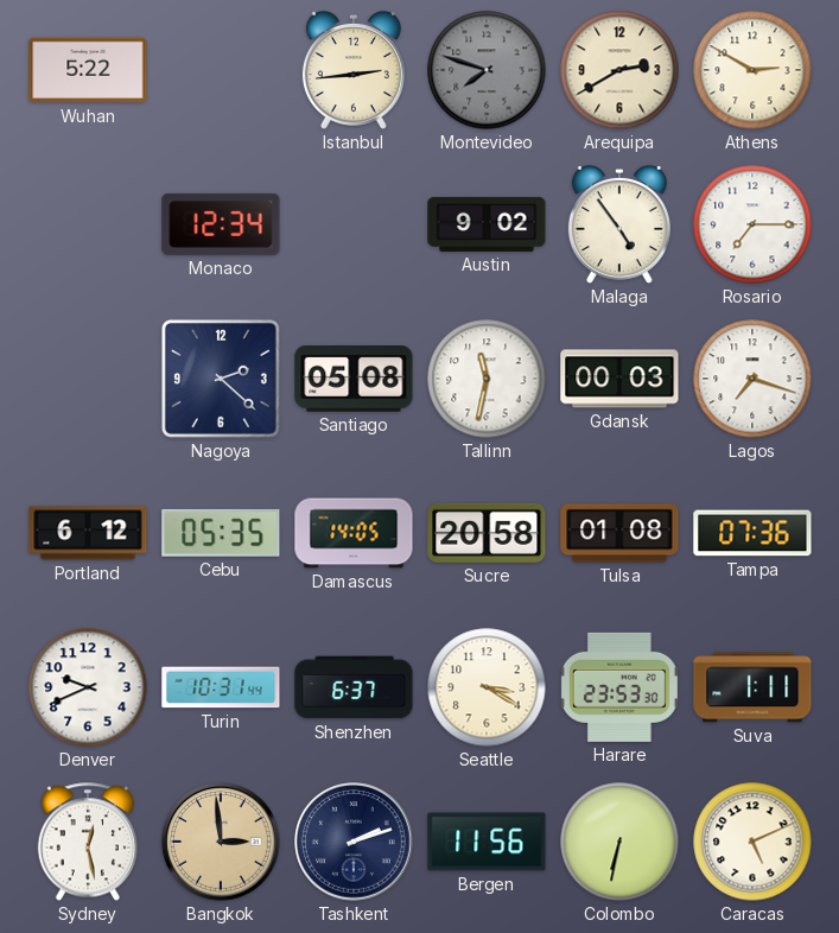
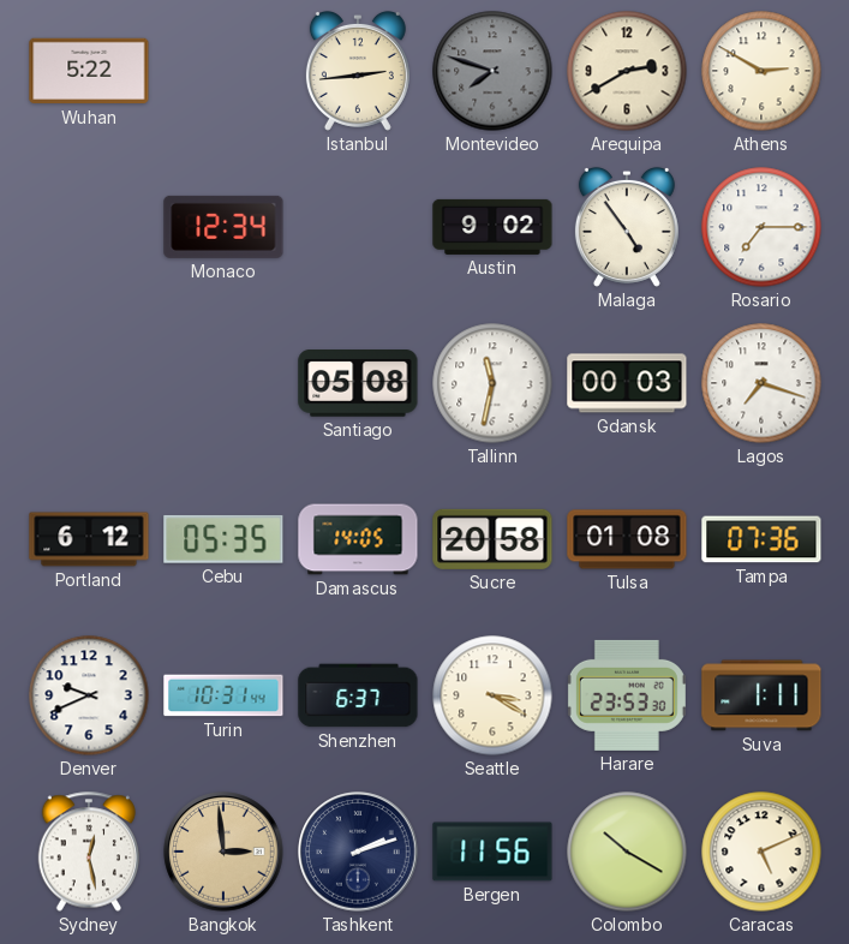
Nagoya: 2:22 -> none (221, 379)
Colombo: 6:32 -> 10:20 (627, 852)
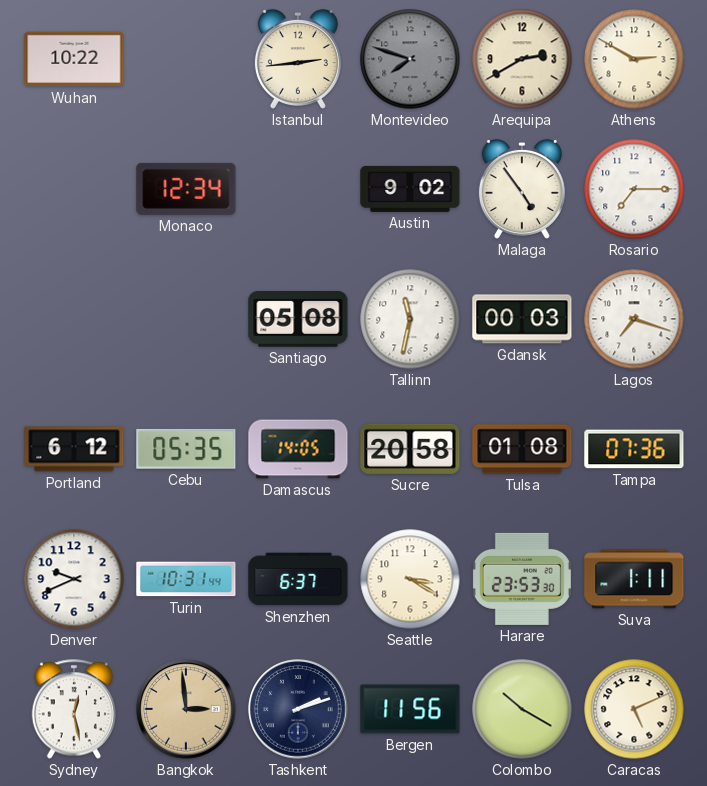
Wuhan: 5:22 -> 10:22 (74, 59)
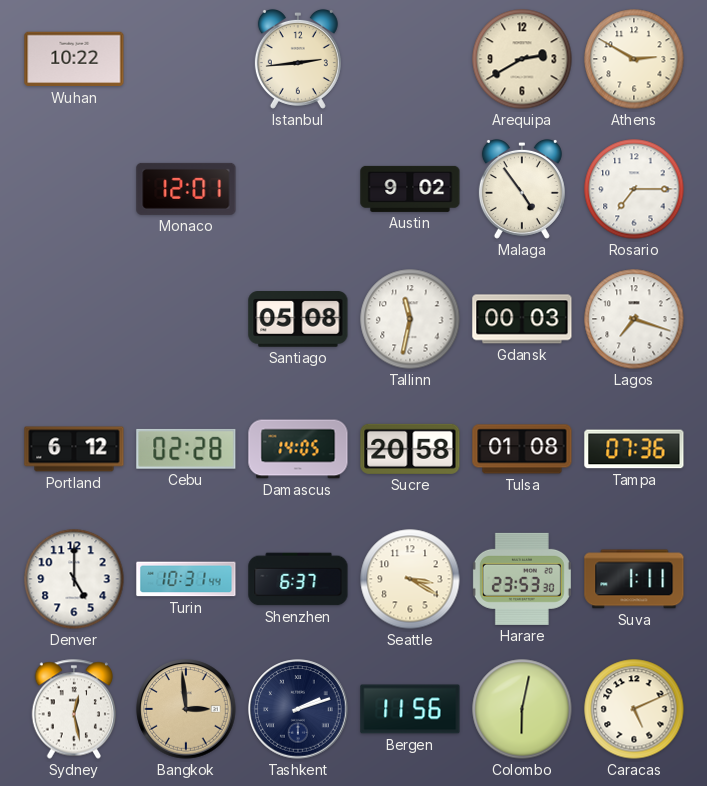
Montevideo: 7:48 -> none (410, 59)
Monaco: 12:34 -> 12:01 (186, 189)
Cebu: 05:35 -> 02:28 (186, 449)
Denver: 9:41 -> 5:00 (74, 579)
Colombo: 10:20 -> 6:02 (522, 709)
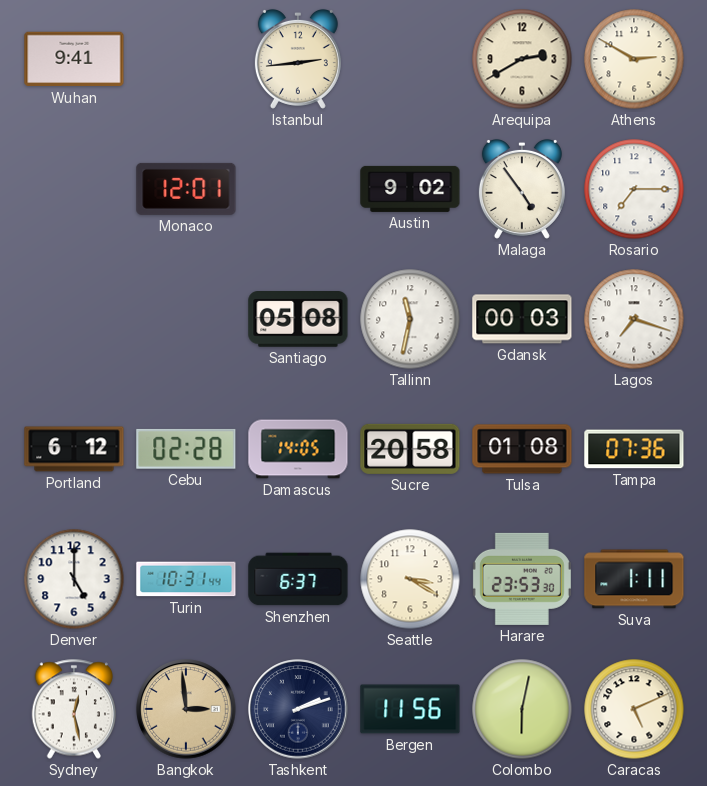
Wuhan: 10:22 -> 9:41 (74, 59)
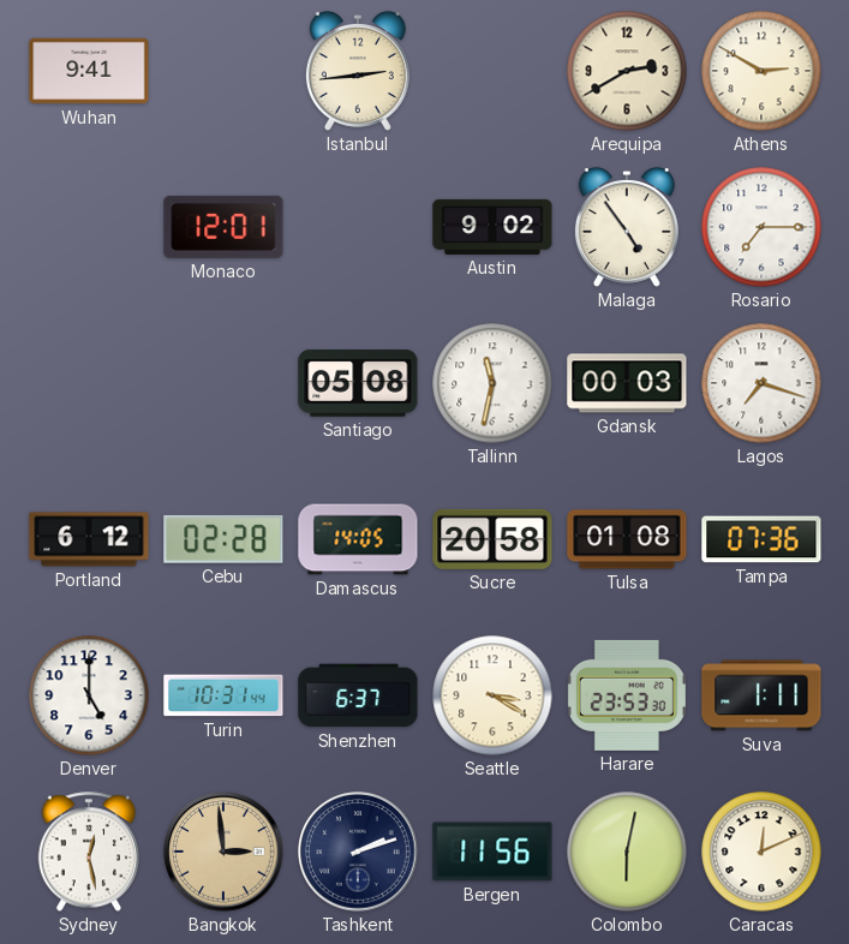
Caracas: 5:11 -> 12:11 (761, 852)
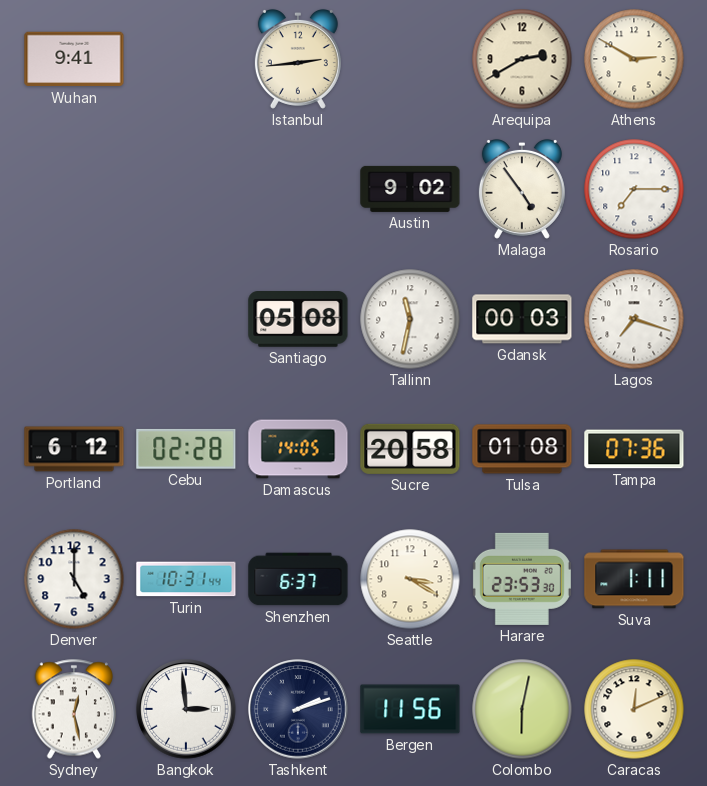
Monaco: 12:01 -> none (223, 227)
Bangkok dial: champagne -> white (186, 709)
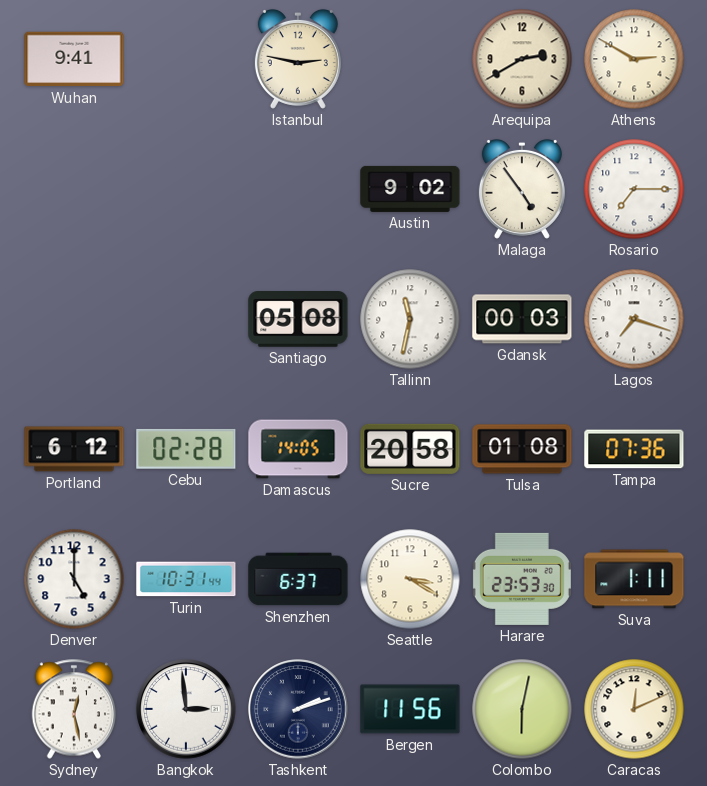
Istanbul: 2:44 -> 2:47 (298, 59)
